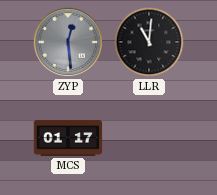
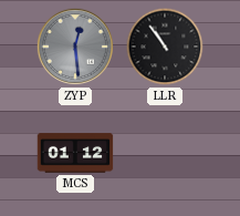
LLR: 11:01 -> 10:54 (165, 47)
MCS: 01:17 -> 01:12 (75, 153)
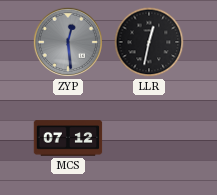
LLR: 10:54 -> 12:32 (149, 42)
MCS: 01:12 -> 07:12 (68, 138)
